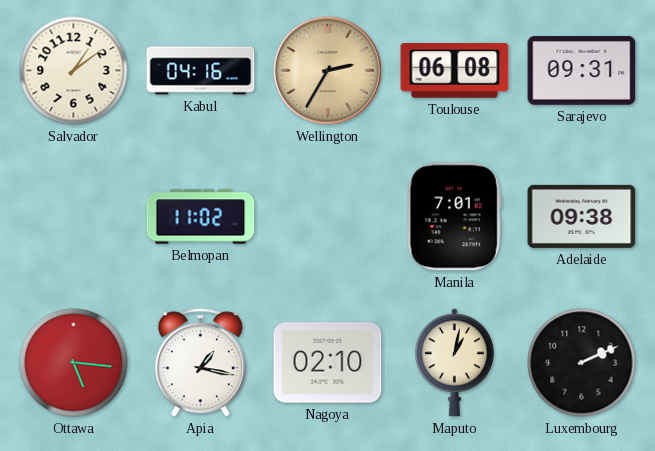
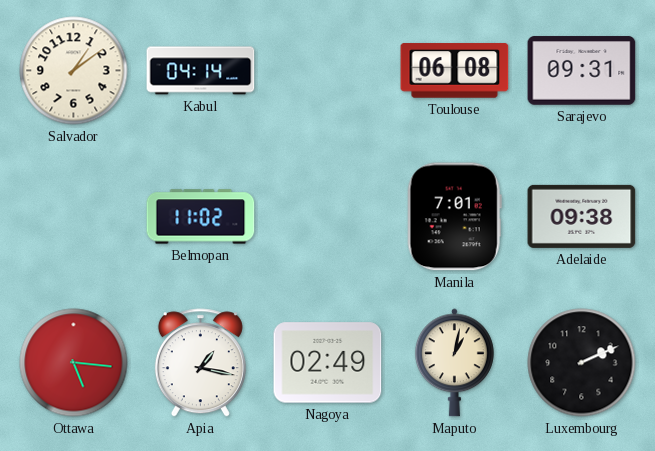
Kabul: 04:16 -> 04:14 (201, 71)
Wellington: 2:35 -> none (328, 71)
Nagoya: 02:10 -> 02:49 (328, 363)
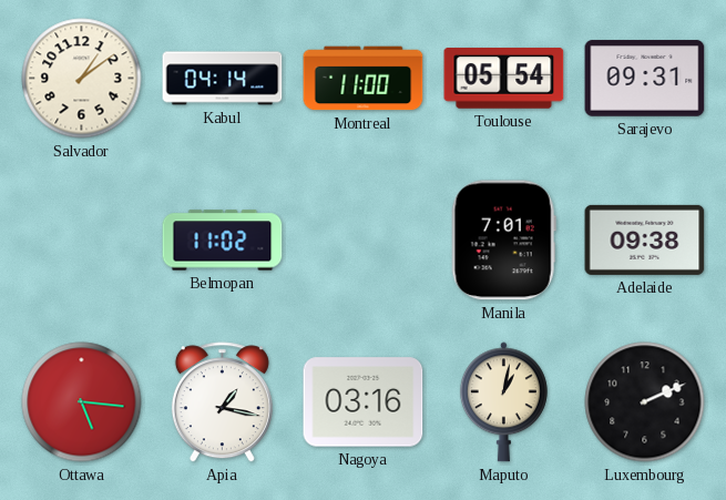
Montreal: none -> 11:00 (364, 79)
Toulouse: 06:08 -> 05:54 (504, 79)
Nagoya: 02:49 -> 03:16 (364, 402)
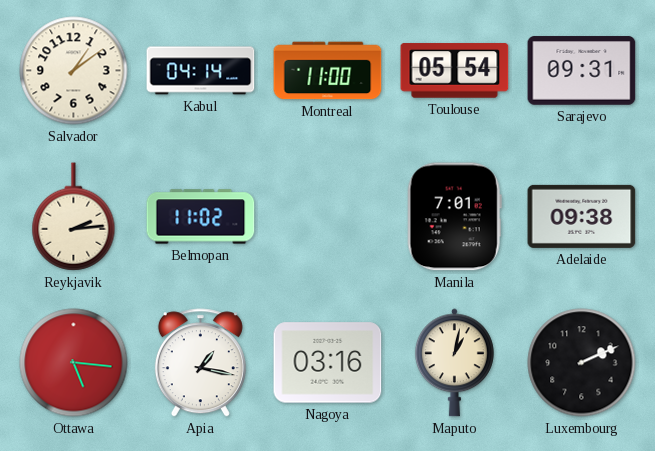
Reykjavik: none -> 2:14 (74, 217)
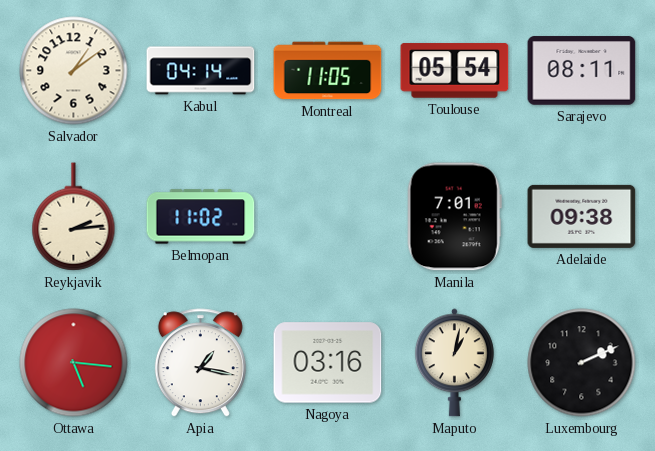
Montreal: 11:00 -> 11:05 (328, 71)
Sarajevo: 09:31 -> 08:11 (582, 71)
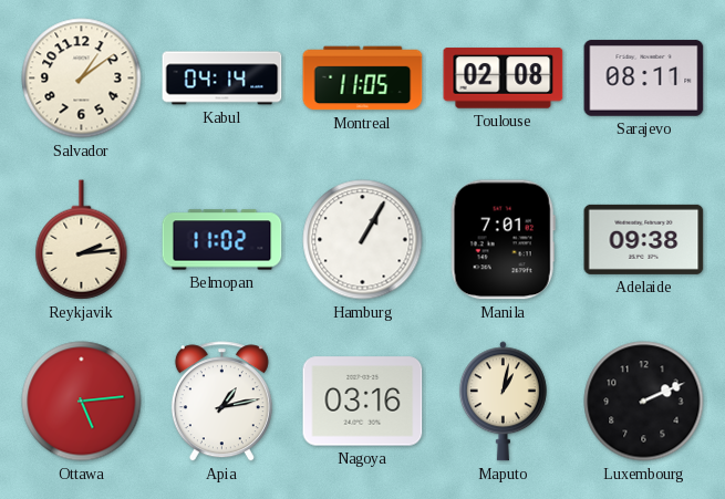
Toulouse: 05:54 -> 02:08 (504, 79)
Hamburg: none -> 1:05 (363, 240)
Ottawa: 5:16 -> 5:14 (82, 402)
Apia: 1:17 -> 1:13 (221, 402)
